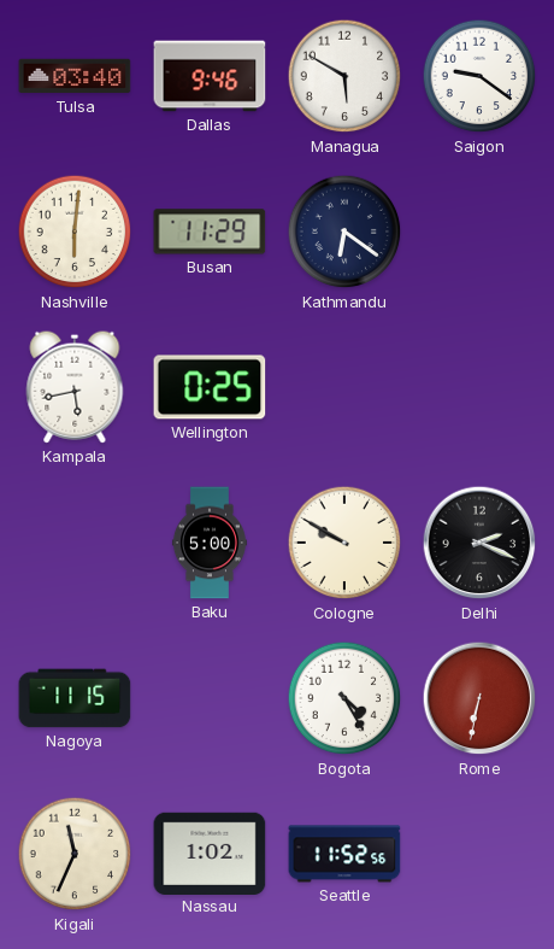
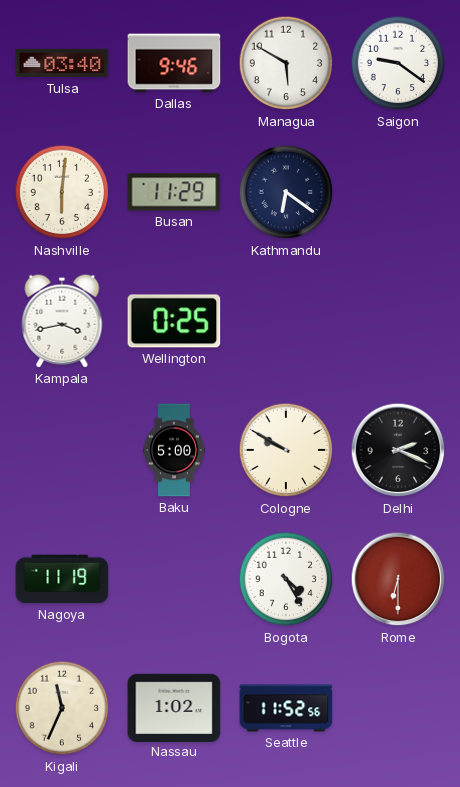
Kampala: 5:43 -> 3:43 (62, 321)
Nagoya: 11:15 -> 11:19 (62, 579)
Rome: 6:32 -> 6:30 (398, 579)
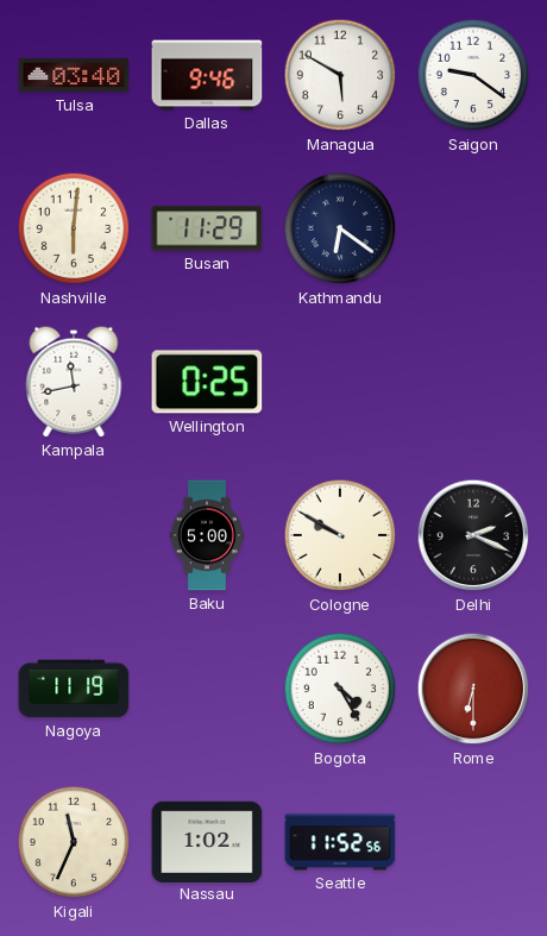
Kampala: 3:43 -> 11:43 (74, 382)
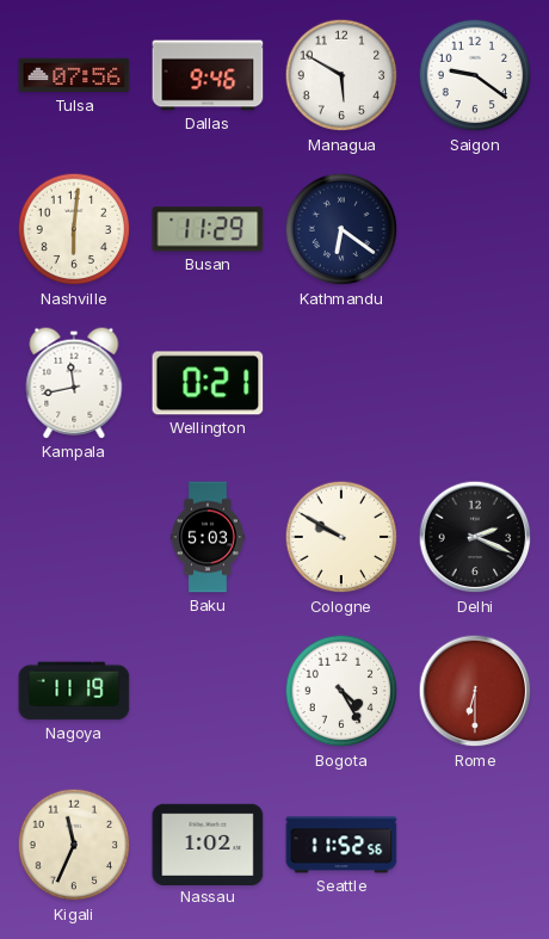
Tulsa: 03:40 -> 07:56 (74, 75)
Wellington: 0:25 -> 0:21 (208, 383)
Baku: 5:00 -> 5:03 (208, 537)
